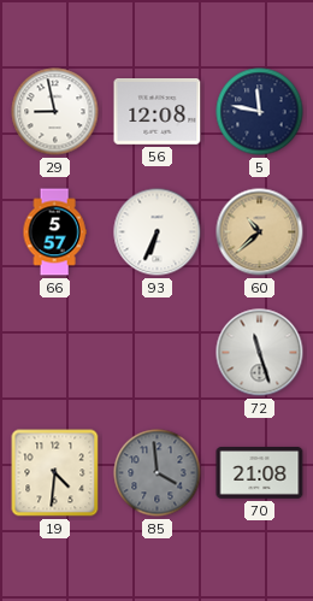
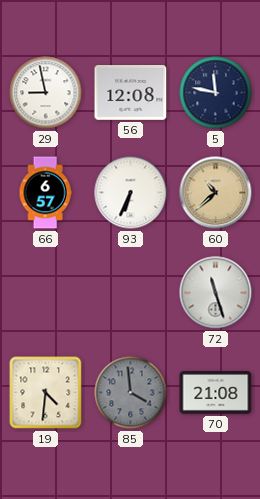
66: 5:57 -> 6:57 (45, 193)
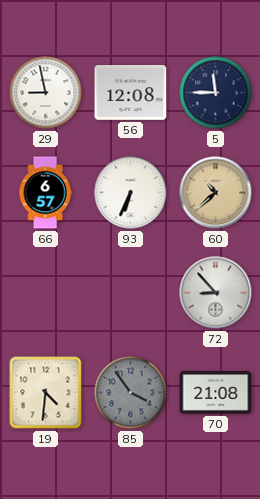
5: 11:47 -> 11:45 (216, 93)
72: 11:27 -> 8:53 (216, 293)
85: 3:59 -> 3:54 (131, 393)
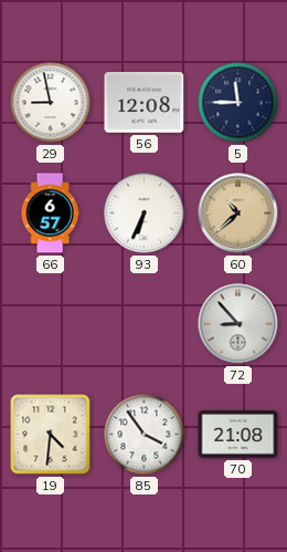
85 dial: grey -> white (145, 435)
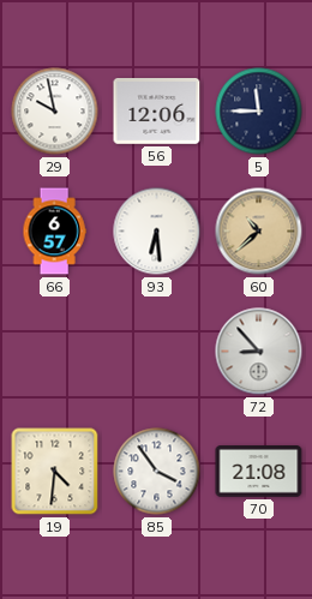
29: 8:58 -> 9:58 (55, 112)
56: 12:08 -> 12:06 (157, 112)
93: 6:34 -> 6:29 (157, 232)
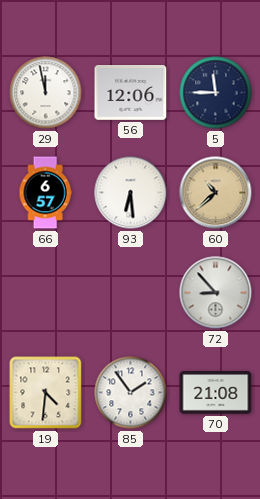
29: 9:58 -> 11:58 (46, 93)
85: 3:54 -> 1:54 (131, 393)
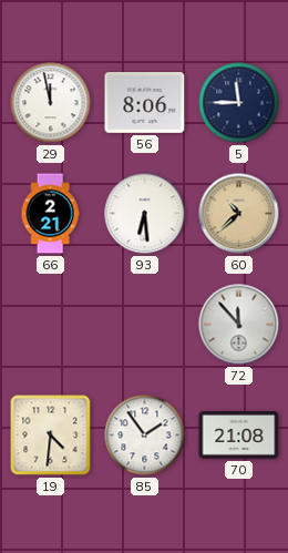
56: 12:06 -> 8:06 (145, 103)
66: 6:57 -> 2:21 (50, 214)
72: 8:53 -> 11:53 (239, 325)
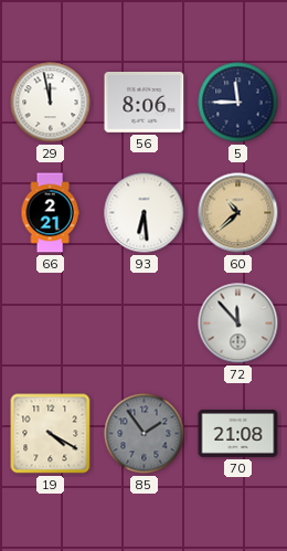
19: 4:31 -> 4:20 (51, 434)
85 dial: white -> grey (145, 434)
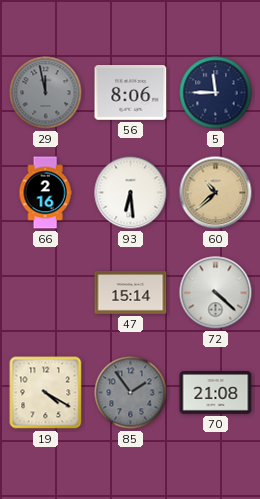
29 dial: white -> grey (46, 93)
66: 2:21 -> 2:16 (45, 193)
47: none -> 15:14 (131, 293)
72: 11:53 -> 4:22 (216, 293)
